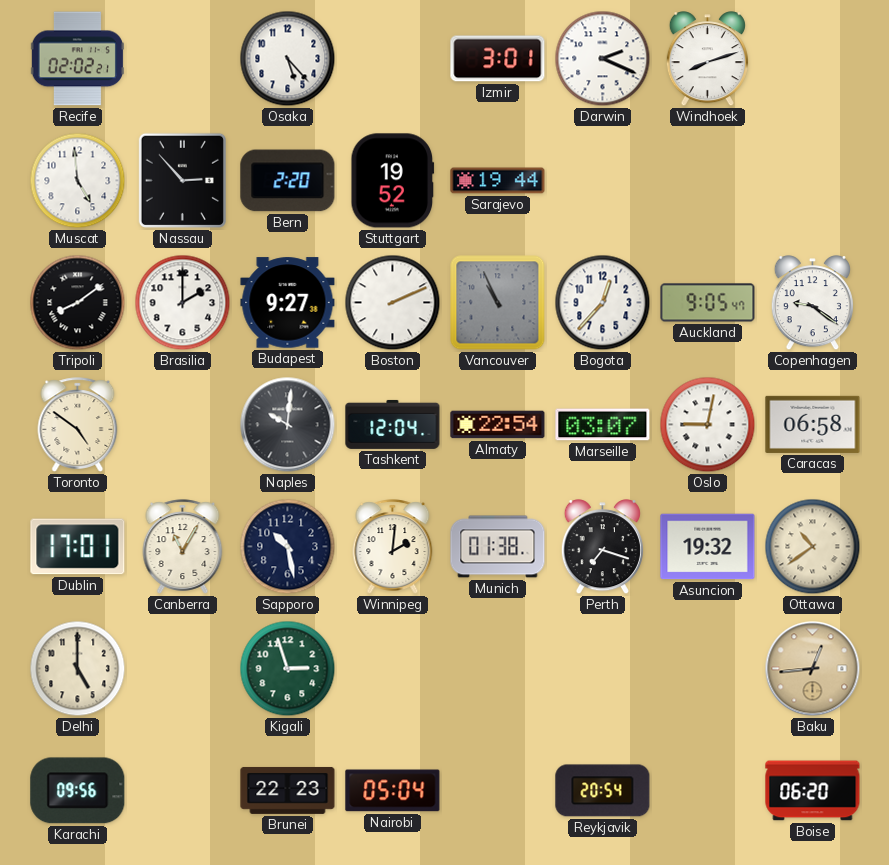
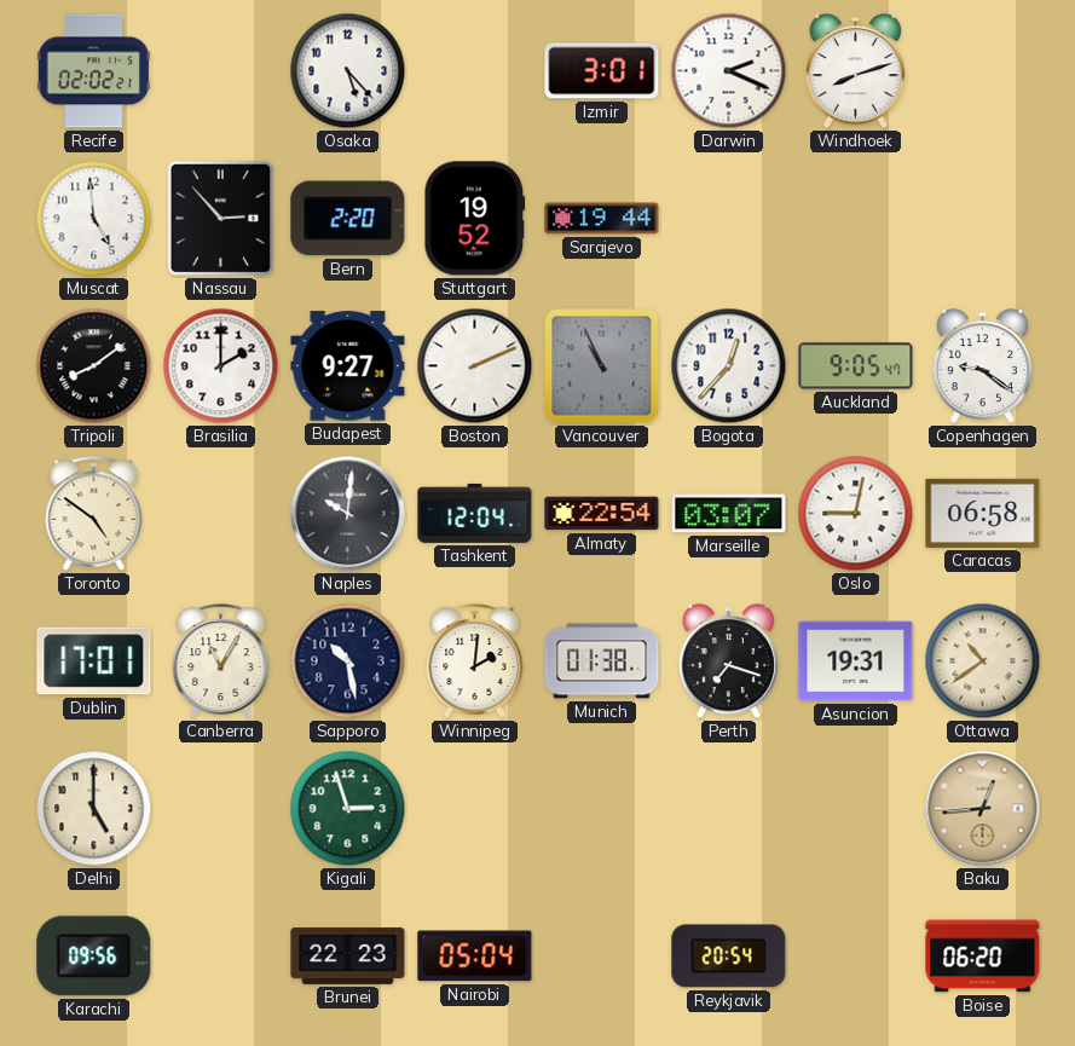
Asuncion: 19:32 -> 19:31 (856, 661)
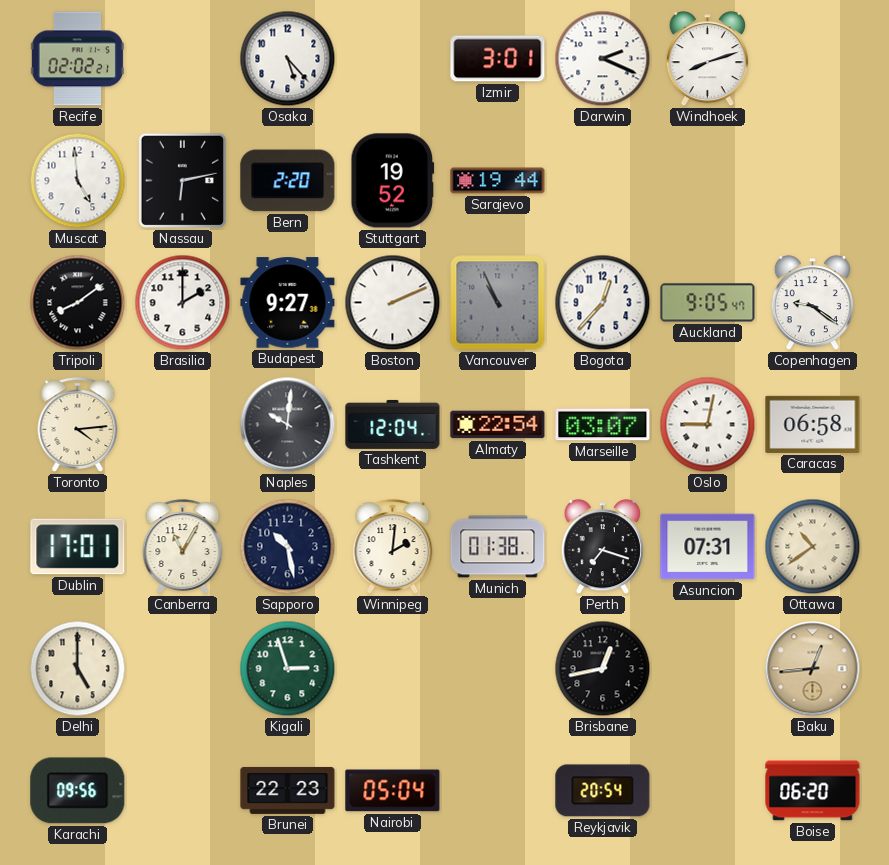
Nassau: 2:53 -> 6:13 (182, 180)
Toronto: 4:51 -> 4:14 (78, 425)
Asuncion: 19:31 -> 07:31 (708, 547)
Brisbane: none -> 12:43 (603, 669)
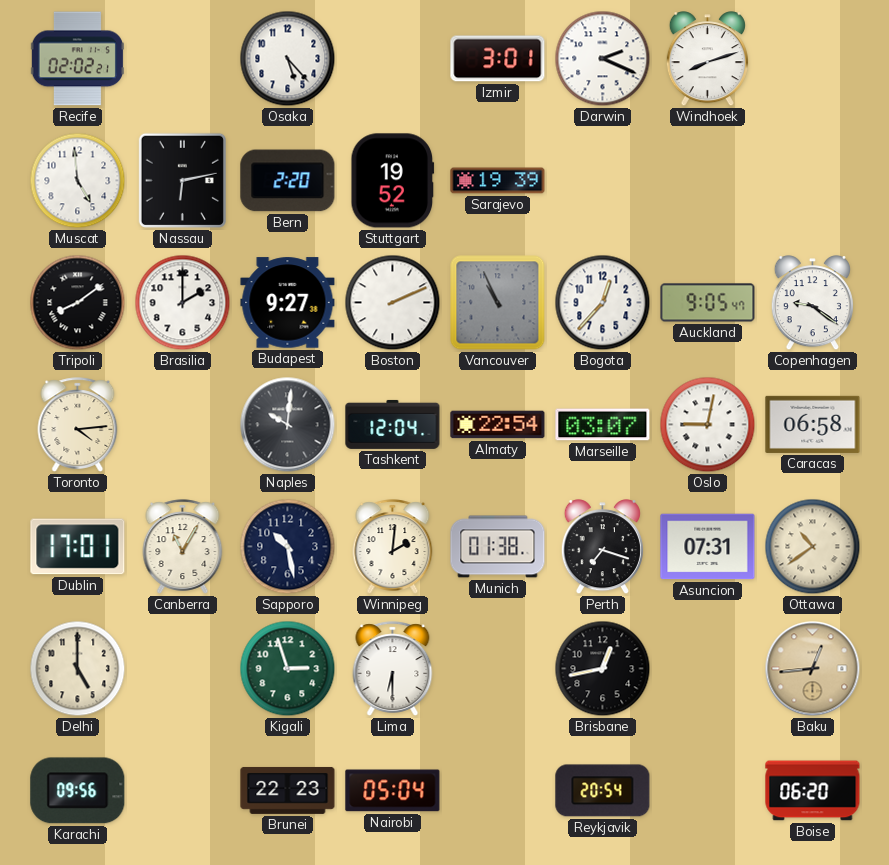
Sarajevo: 19:44 -> 19:39 (498, 181)
Lima: none -> 6:30 (393, 669)
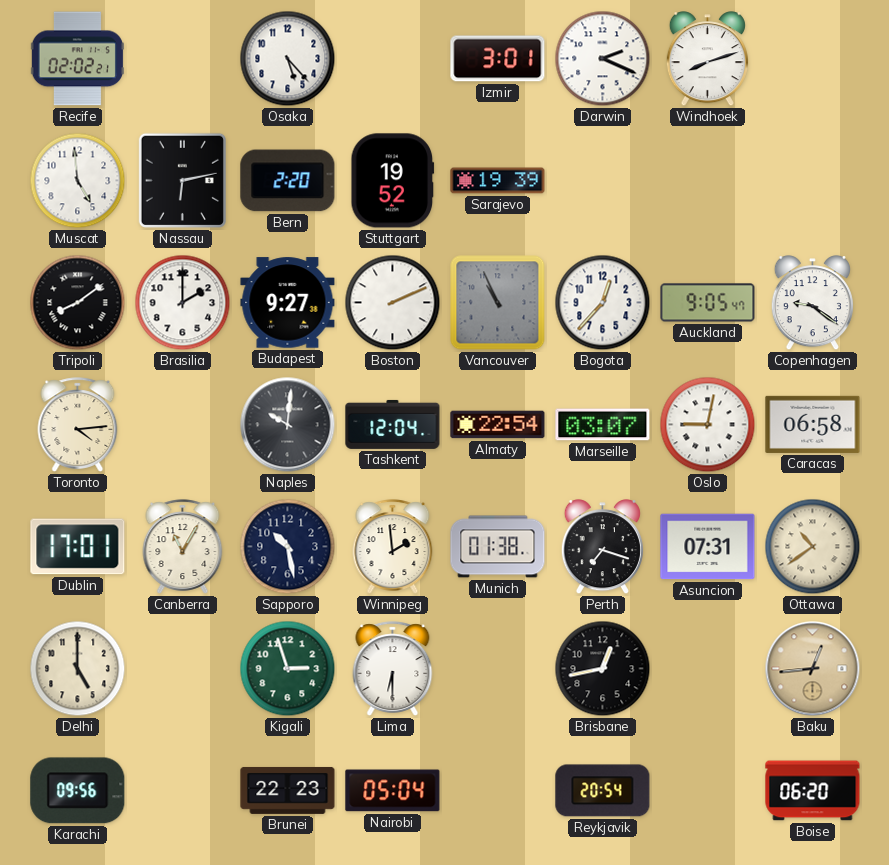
Winnipeg: 2:01 -> 1:59 (393, 547)
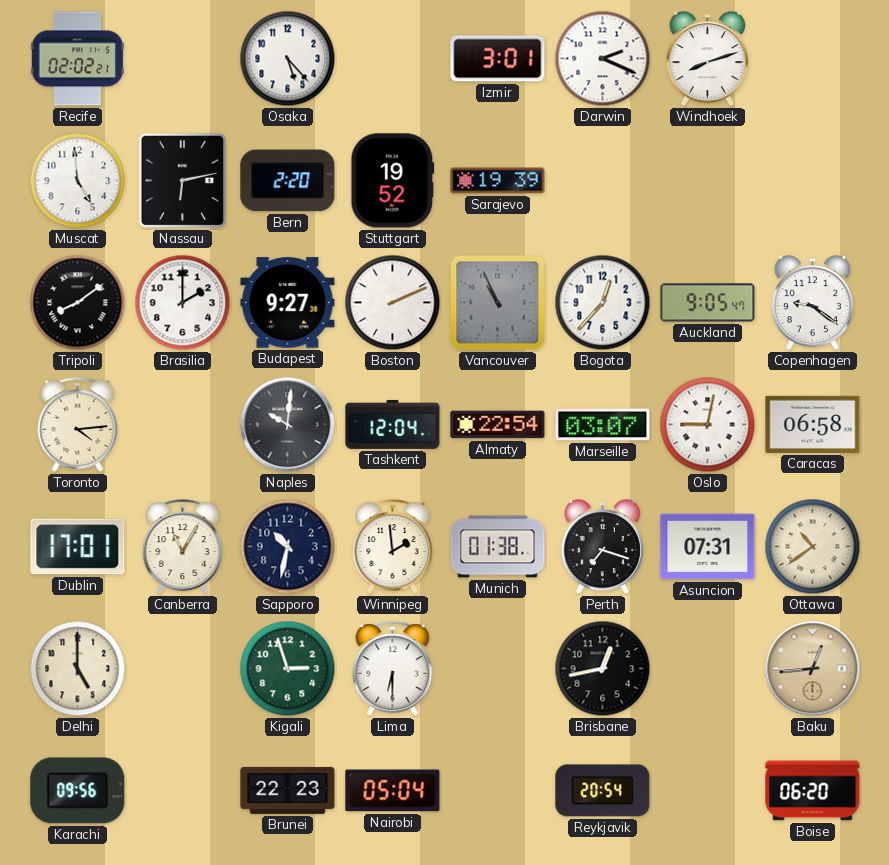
Sapporo: 10:28 -> 10:32 (288, 547)
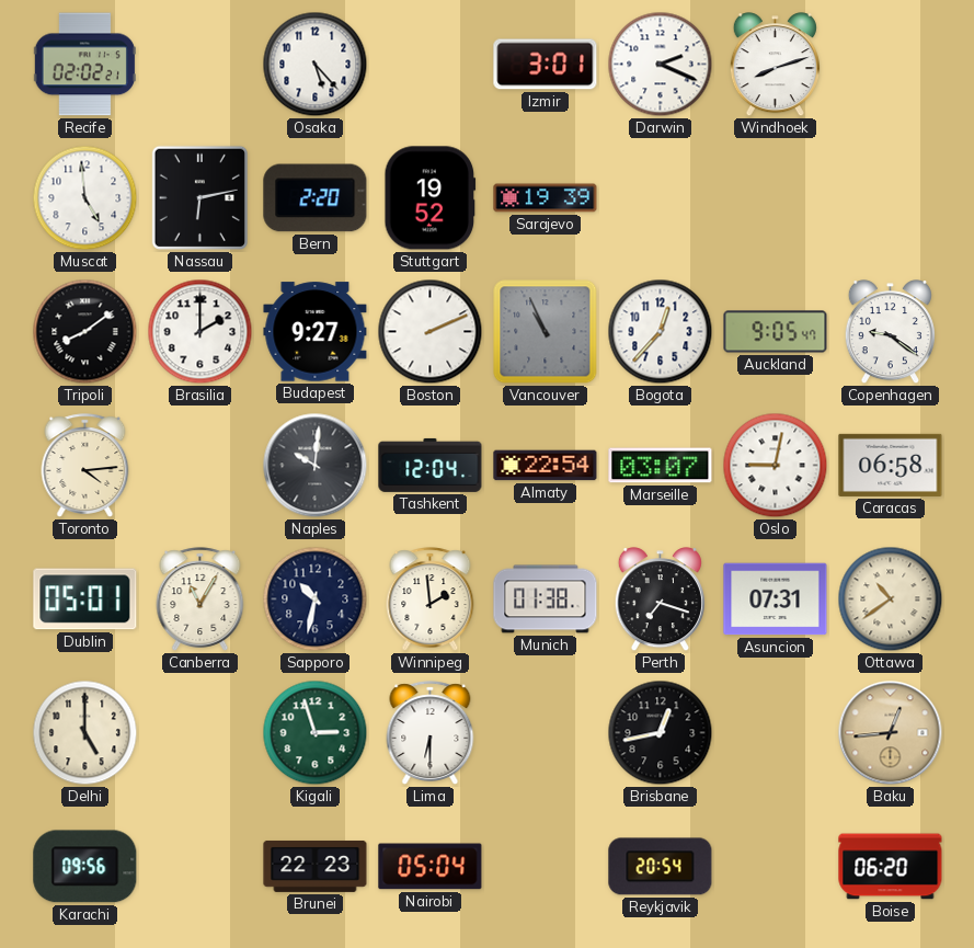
Dublin: 17:01 -> 05:01 (85, 599)
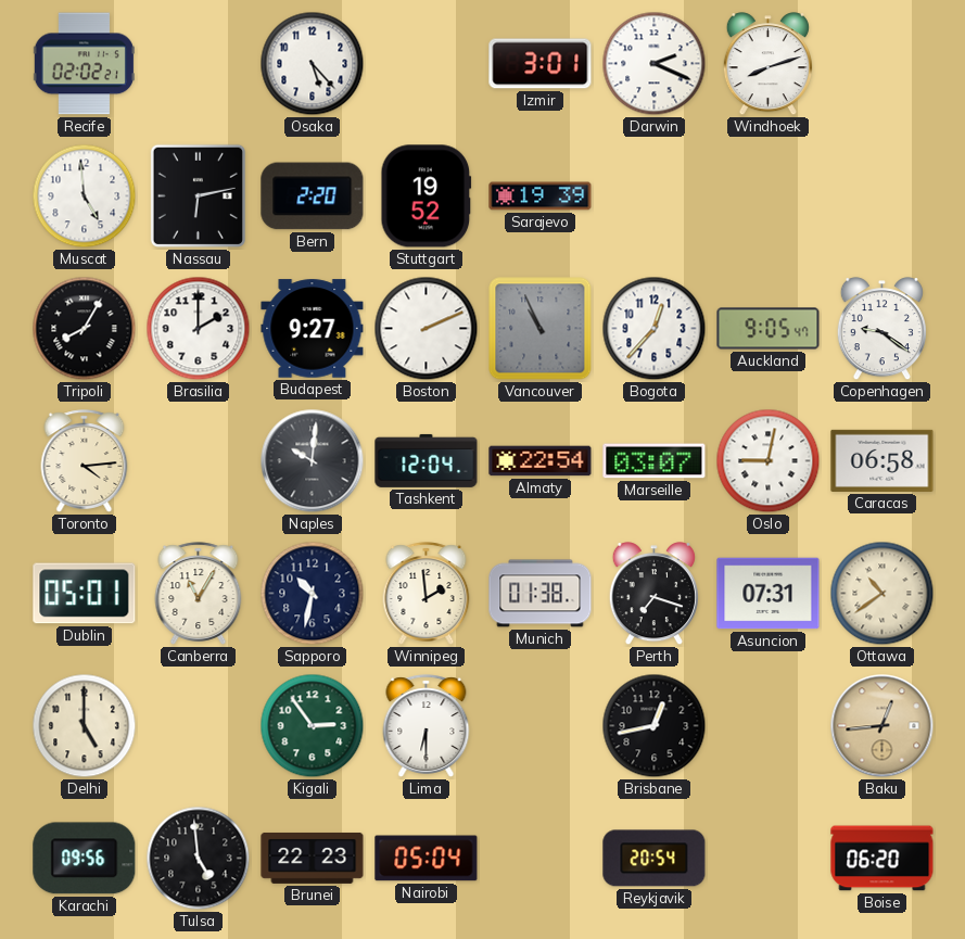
Tripoli: 8:09 -> 8:05 (85, 329)
Kigali: 2:57 -> 2:54 (313, 726)
Tulsa: none -> 4:59 (199, 859)
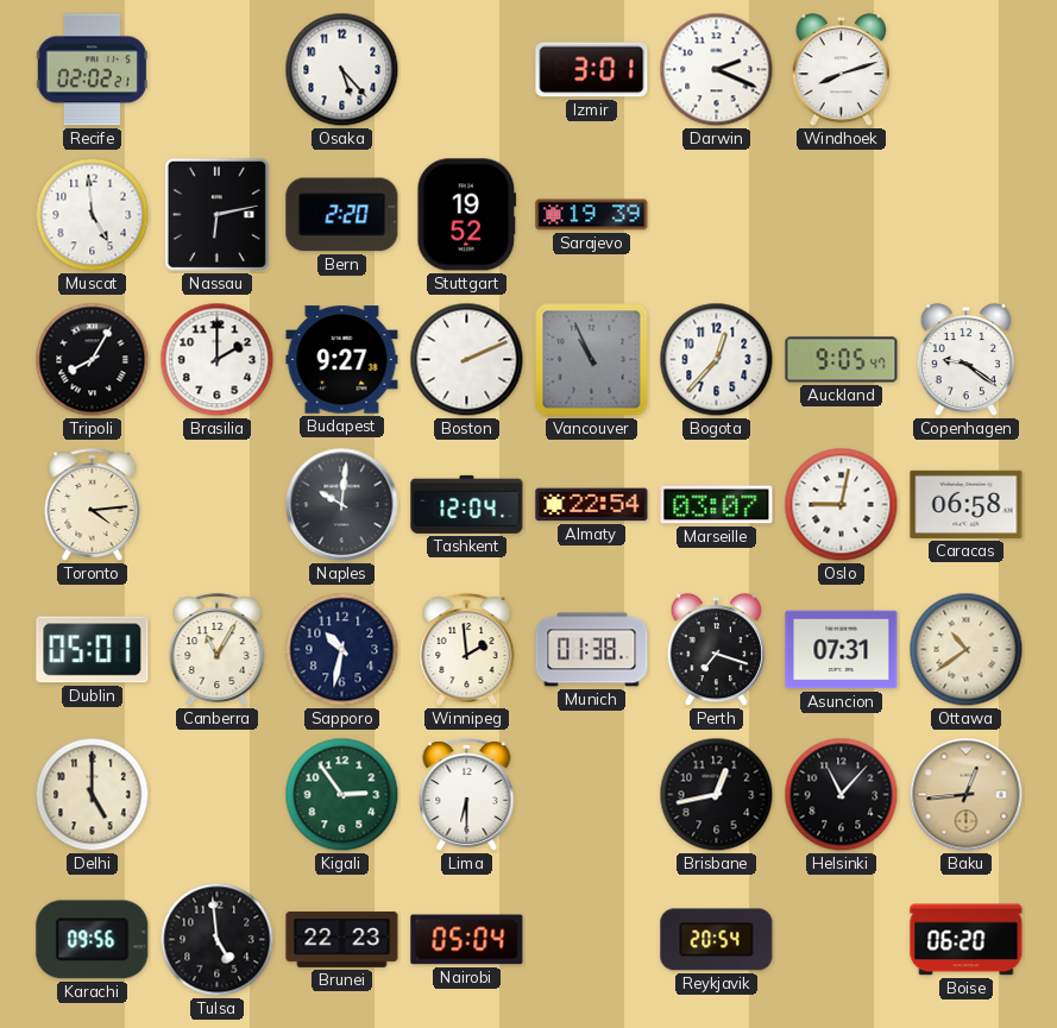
Helsinki: none -> 11:07 (842, 795)
